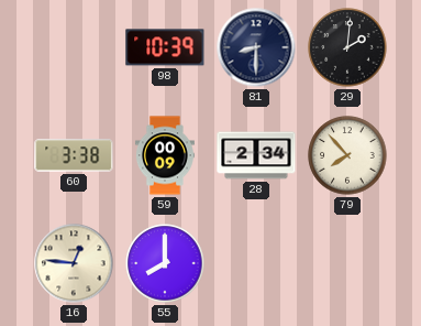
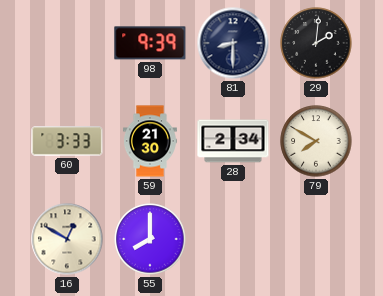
98: 10:39 -> 9:39 (150, 43)
60: 3:38 -> 3:33 (67, 141)
59: 00:09 -> 21:30 (150, 141)
79: 7:53 -> 7:50 (316, 141)
16: 12:46 -> 12:50 (67, 239)
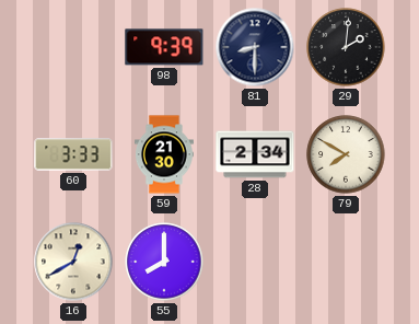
16: 12:50 -> 12:40 (73, 262)
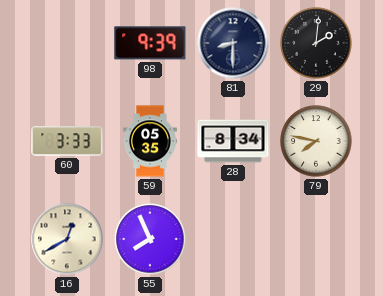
59: 21:30 -> 05:35 (150, 141)
28: 2:34 -> 8:34 (233, 141)
79: 7:50 -> 7:47 (316, 141)
55: 8:00 -> 7:56 (150, 239)
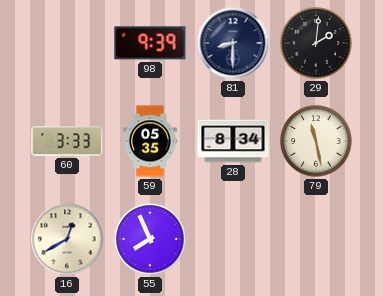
79: 7:47 -> 11:28 (316, 141)
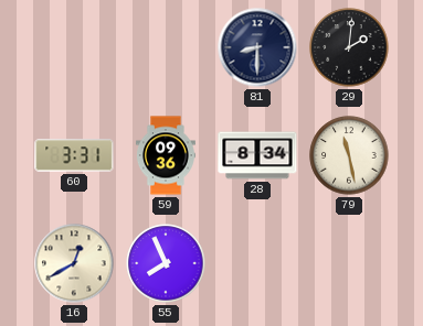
98: 9:39 -> none (150, 43)
60: 3:33 -> 3:31 (74, 155)
59: 05:35 -> 09:36 (166, 155)
